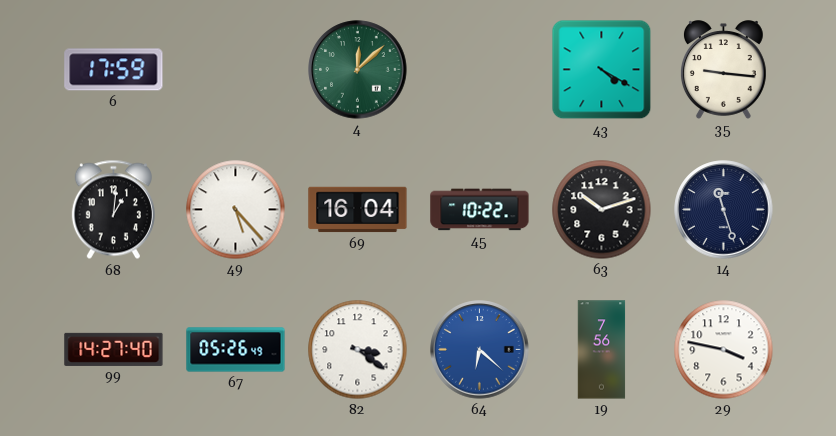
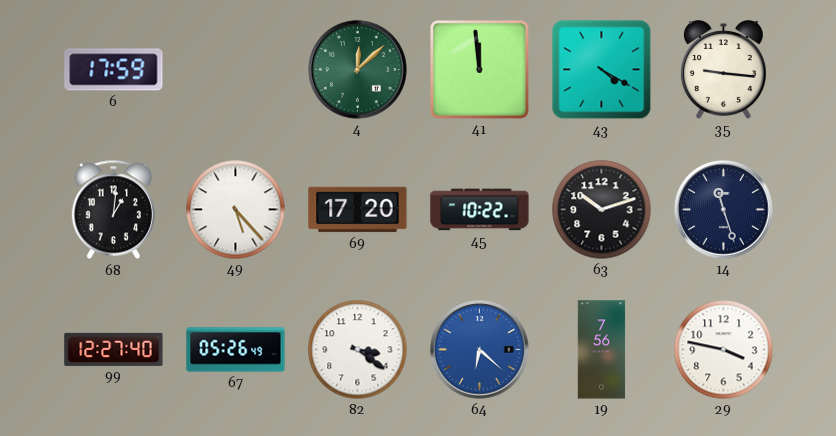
41: none -> 11:59 (480, 70)
69: 16:04 -> 17:20 (358, 210)
99: 14:27 -> 12:27 (114, 349)
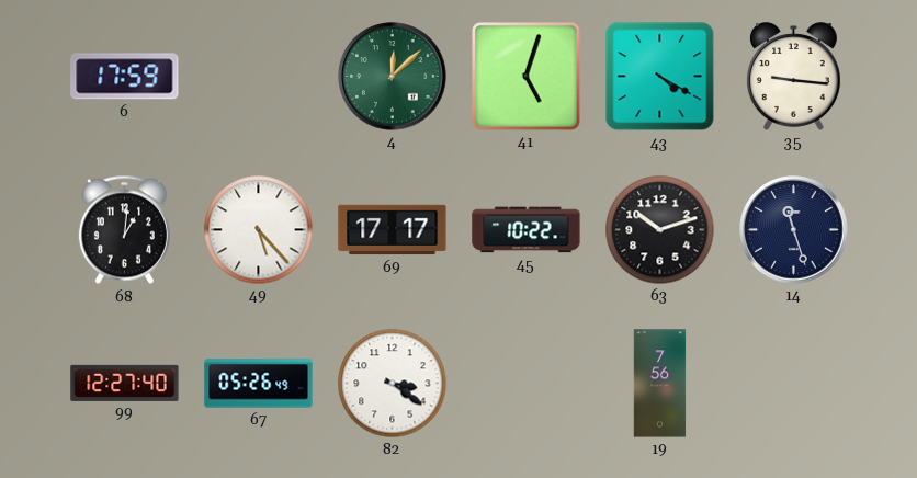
41: 11:59 -> 5:03 (527, 77)
69: 17:20 -> 17:17 (393, 230)
64: 6:22 -> none (480, 350)
29: 3:47 -> none (724, 350)
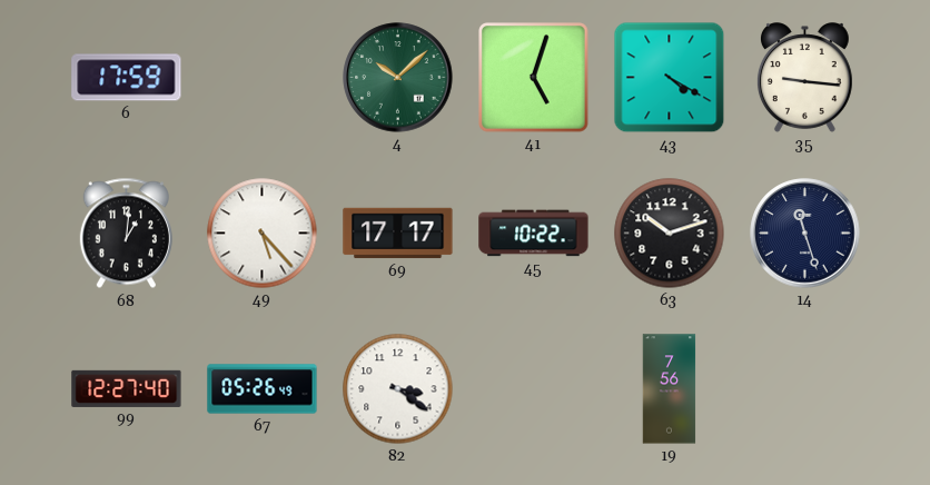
4: 12:08 -> 10:08 (398, 78)
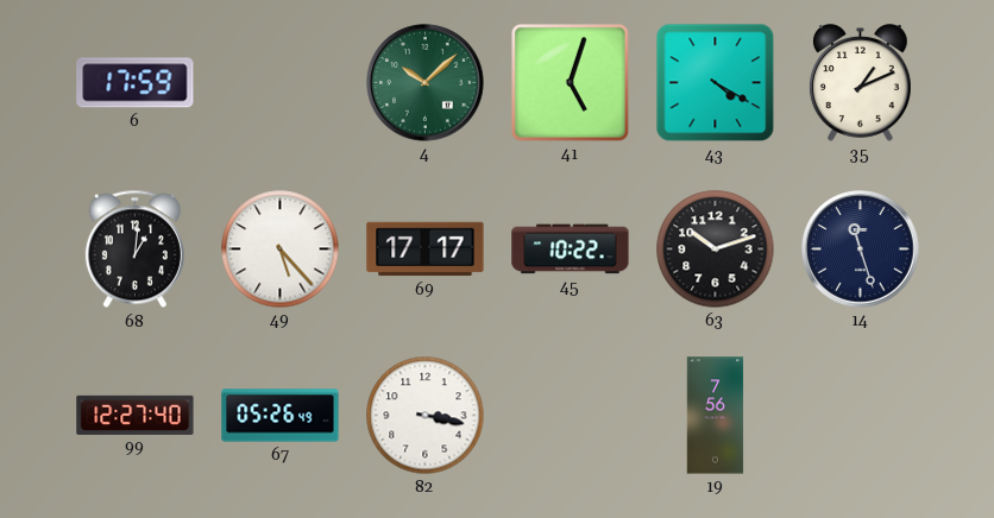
35: 9:16 -> 1:11 (860, 83)
82: 3:21 -> 3:17 (426, 416)
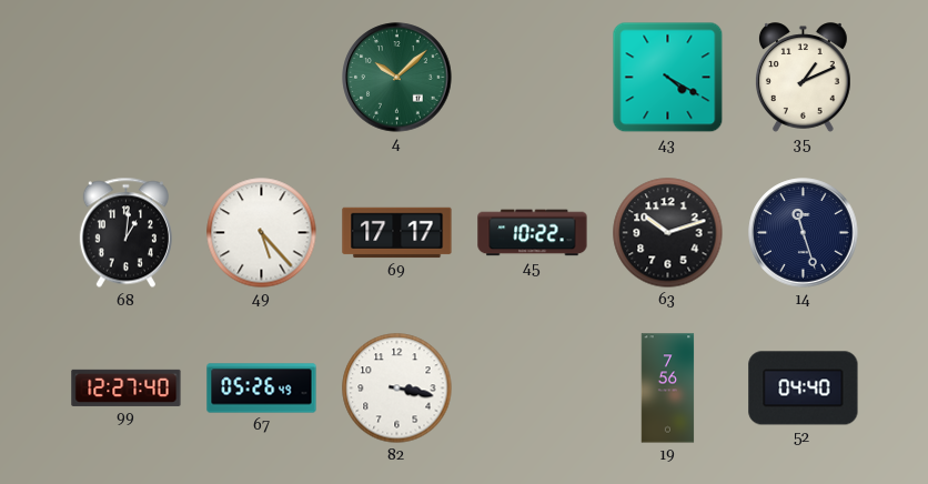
6: 17:59 -> none (136, 83)
41: 5:03 -> none (571, 83)
52: none -> 04:40 (804, 389)
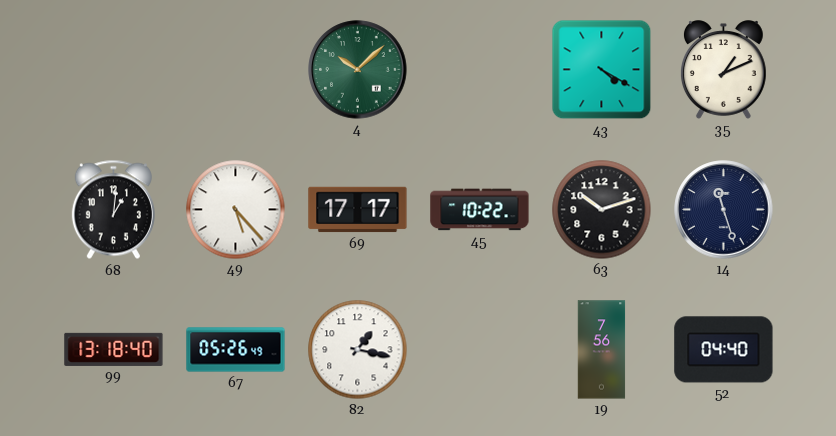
99: 12:27 -> 13:18 (114, 349)
82: 3:17 -> 1:17 (358, 350)
